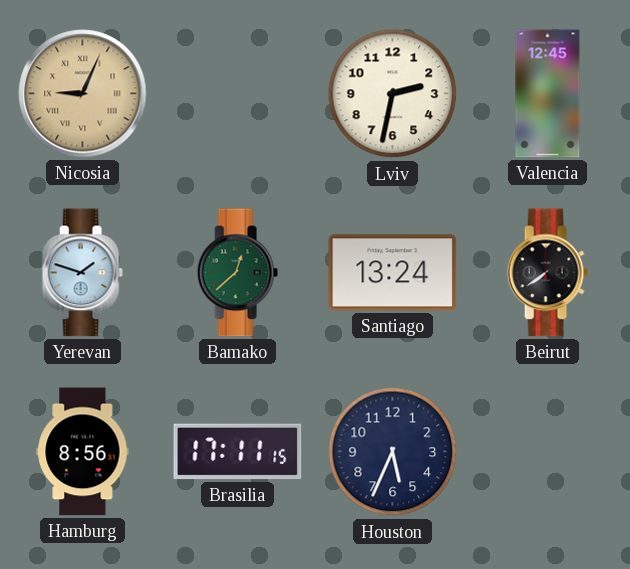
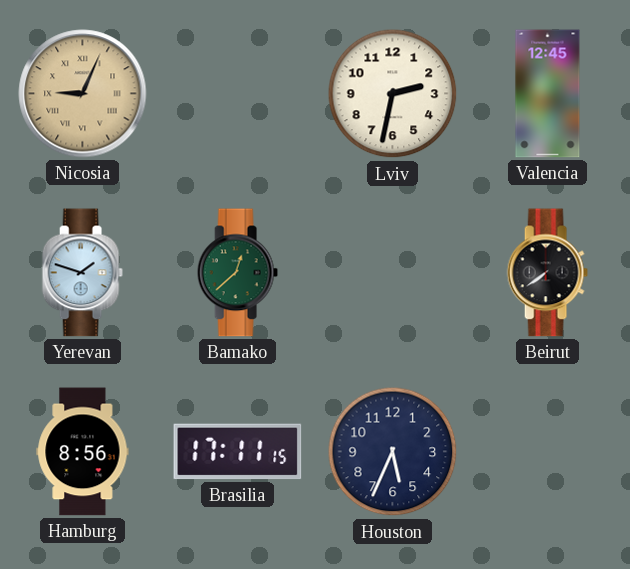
Santiago: 13:24 -> none (393, 273)
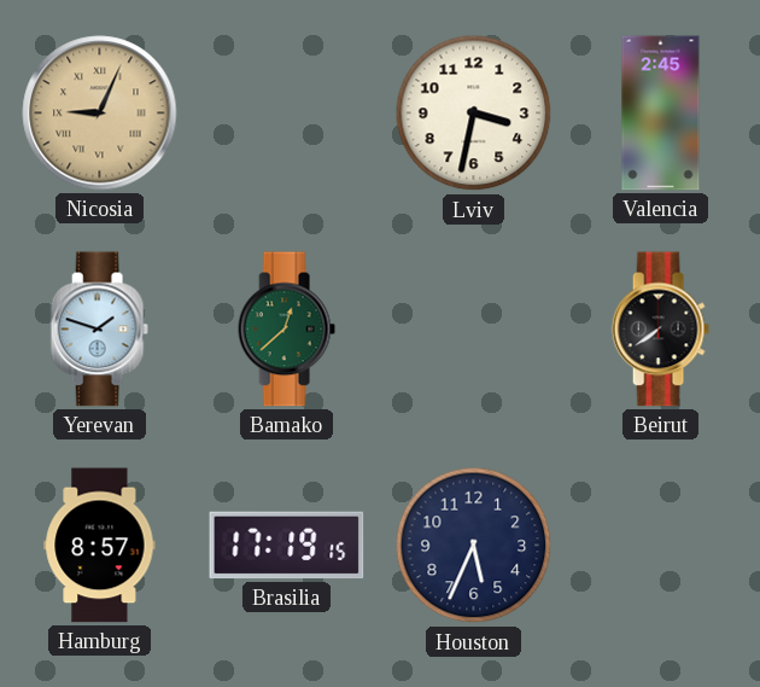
Lviv: 2:32 -> 3:32 (474, 113)
Valencia: 12:45 -> 2:45 (661, 113)
Hamburg: 8:56 -> 8:57 (100, 546)
Brasilia: 17:11 -> 17:19 (287, 546)
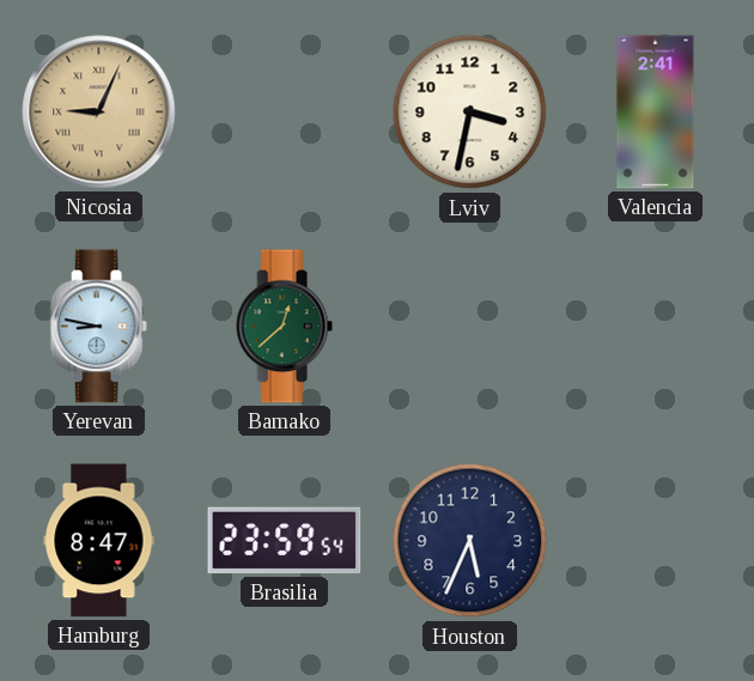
Valencia: 2:45 -> 2:41 (656, 113)
Yerevan: 1:48 -> 8:47 (98, 327)
Beirut: 7:39 -> none (660, 330)
Hamburg: 8:57 -> 8:47 (99, 541)
Brasilia: 17:19 -> 23:59 (285, 541)
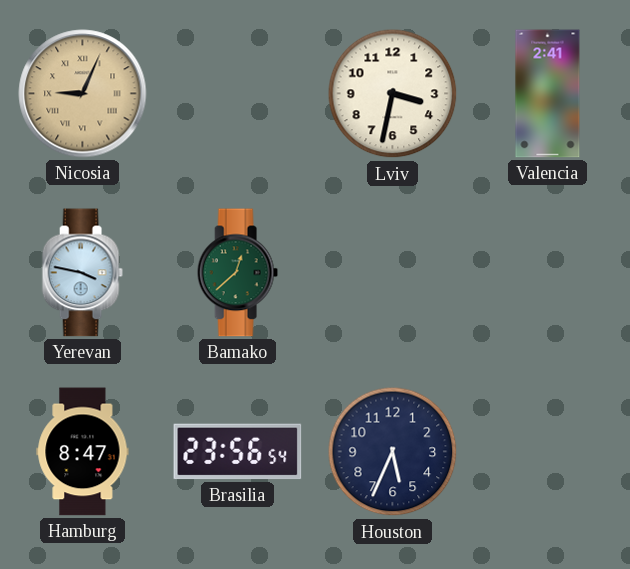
Yerevan: 8:47 -> 3:47 (82, 273)
Brasilia: 23:59 -> 23:56 (238, 452)
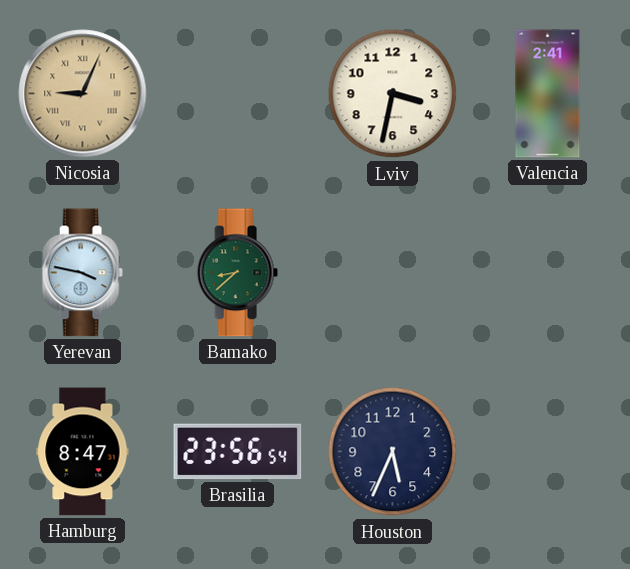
Bamako: 12:38 -> 8:38 (237, 273)
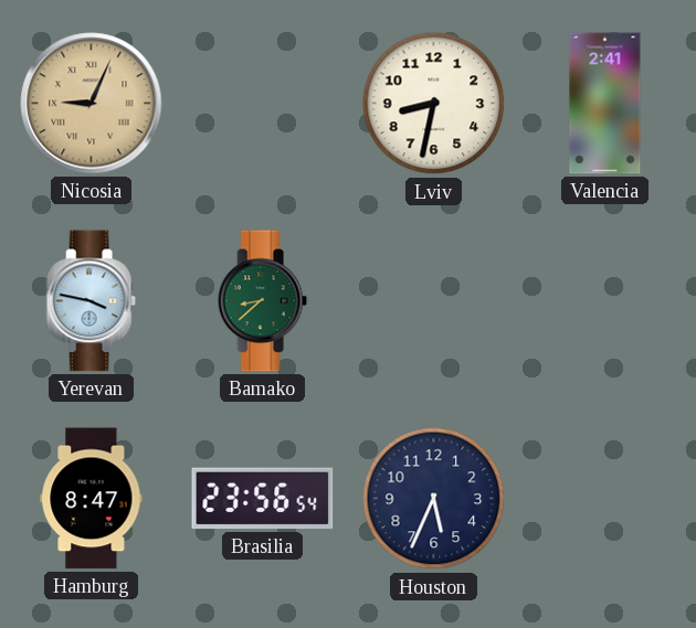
Lviv: 3:32 -> 8:32 (434, 104)
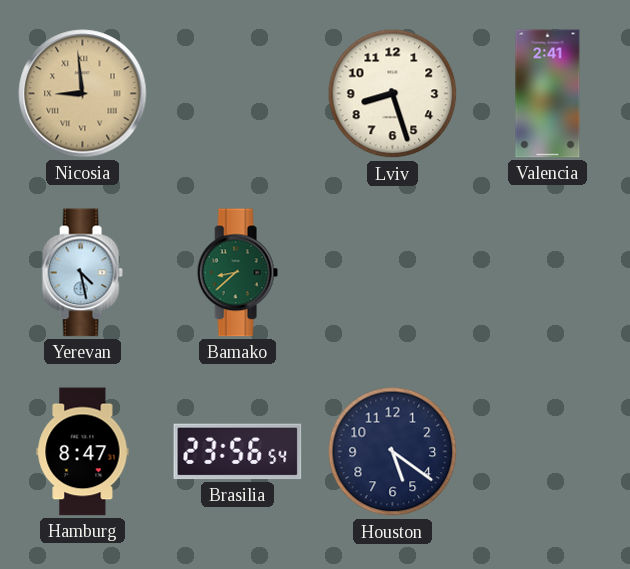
Nicosia: 9:04 -> 8:59 (83, 94)
Lviv: 8:32 -> 8:27 (393, 94)
Yerevan: 3:47 -> 4:28 (82, 273)
Houston: 5:34 -> 5:21 (393, 452)
